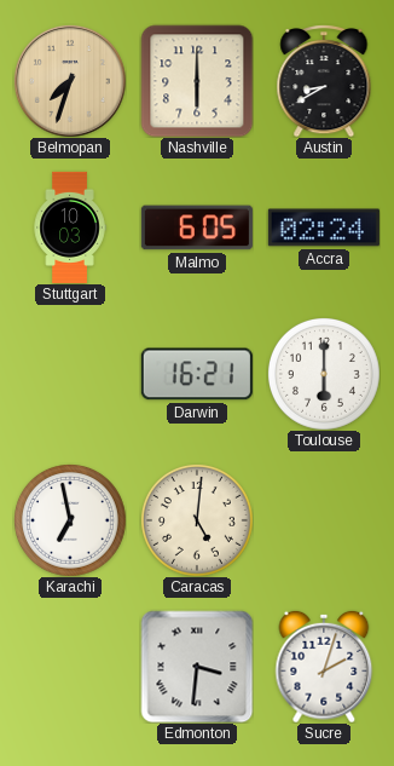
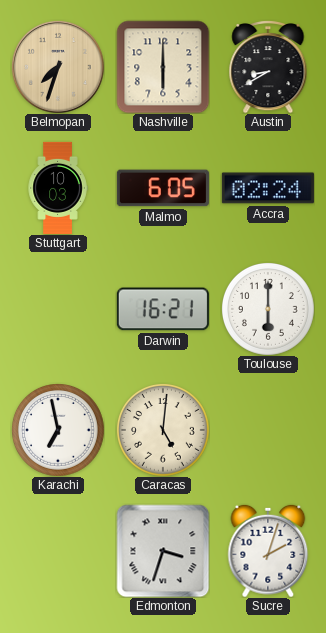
Edmonton: 3:31 -> 3:33 (163, 551)
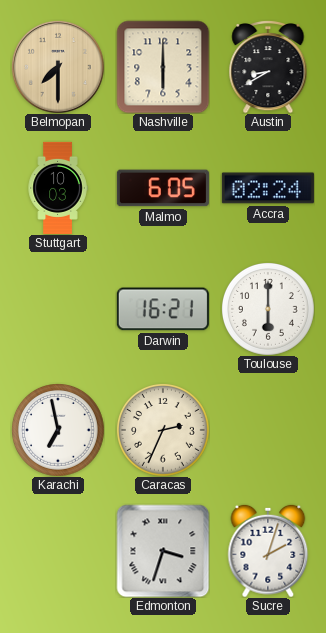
Belmopan: 7:33 -> 7:30 (58, 67)
Caracas: 5:01 -> 2:34 (163, 430)
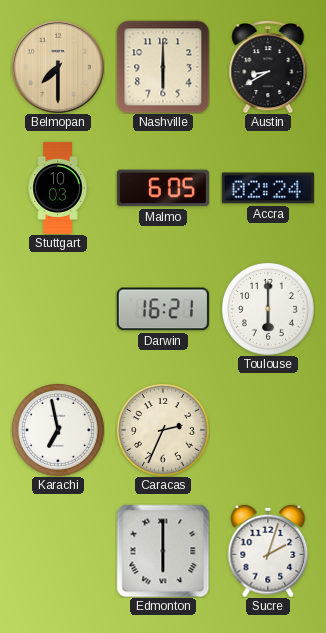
Edmonton: 3:33 -> 6:00 (163, 551)
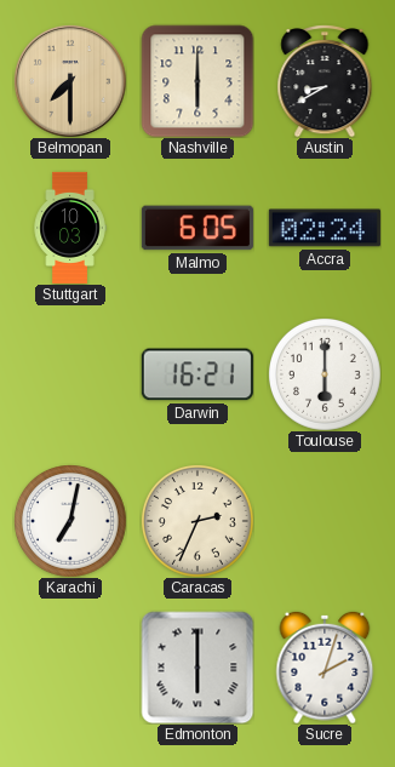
Karachi: 6:58 -> 7:02 (70, 521)
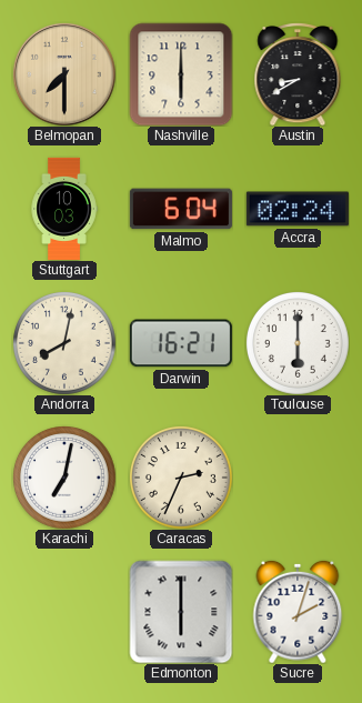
Malmo: 6:05 -> 6:04 (181, 209)
Andorra: none -> 8:02 (64, 343)
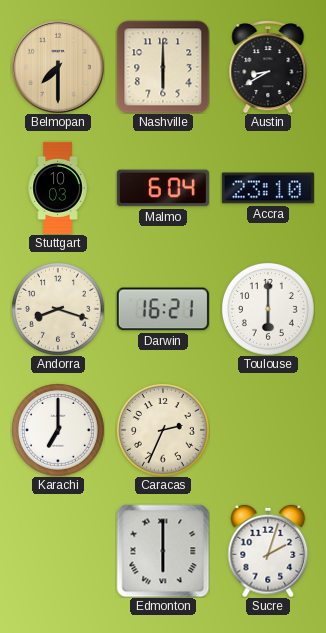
Accra: 02:24 -> 23:10 (268, 188)
Andorra: 8:02 -> 8:18 (58, 309)
Karachi: 7:02 -> 7:00 (58, 430)
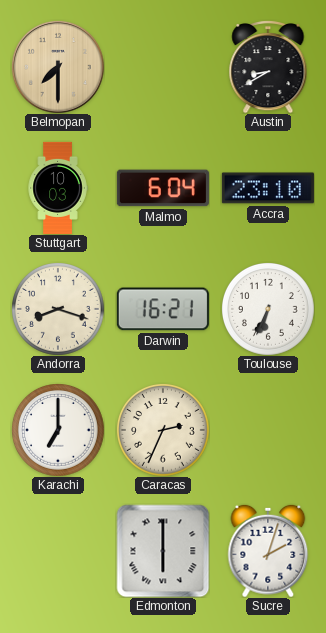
Nashville: 6:00 -> none (163, 67)
Toulouse: 6:00 -> 6:34 (268, 309)
